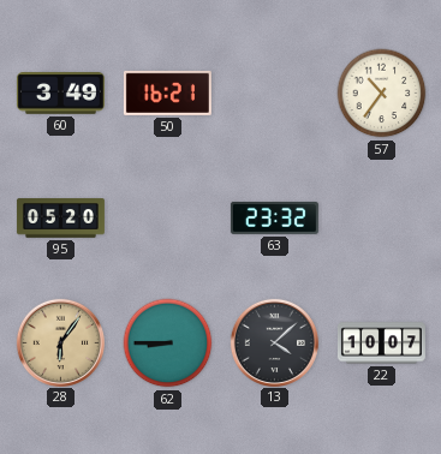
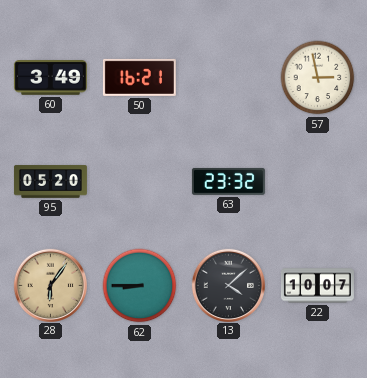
57: 10:36 -> 2:58 (318, 78)
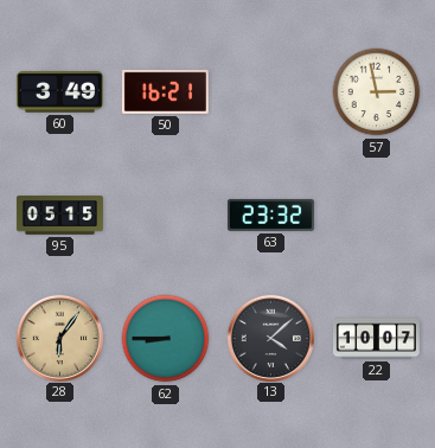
95: 05:20 -> 05:15 (59, 216)
